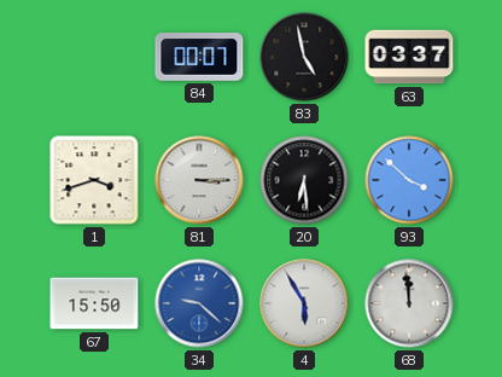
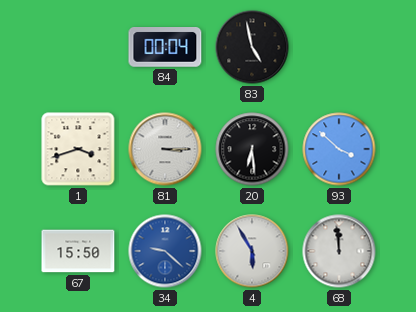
84: 00:07 -> 00:04 (165, 48)
63: 03:37 -> none (409, 57)
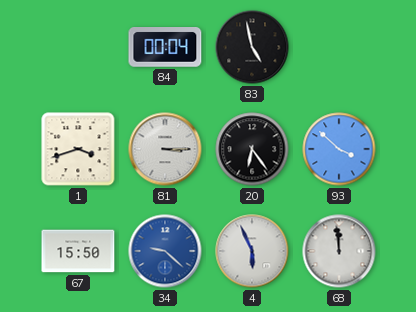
20: 6:29 -> 6:24 (252, 149)
4: 5:55 -> 5:56 (252, 251)
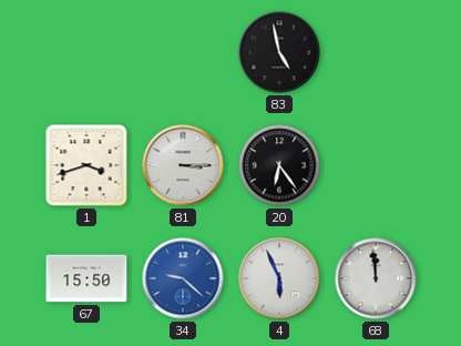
84: 00:04 -> none (165, 48)
93: 3:52 -> none (339, 149)
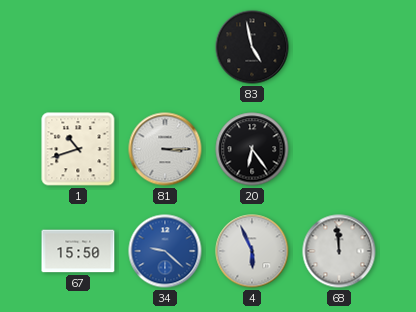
1: 3:42 -> 10:42 (78, 149)
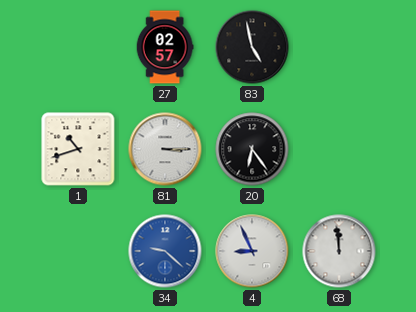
27: none -> 02:57 (165, 47)
67: 15:50 -> none (78, 251)
4: 5:56 -> 8:56 (252, 251)
